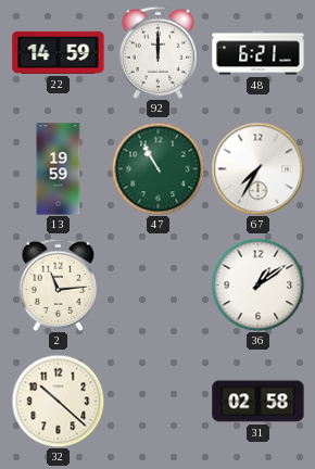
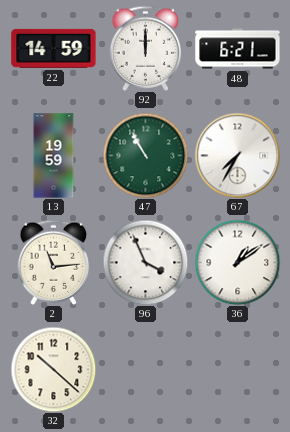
96: none -> 3:56 (145, 262)
31: 02:58 -> none (259, 402)
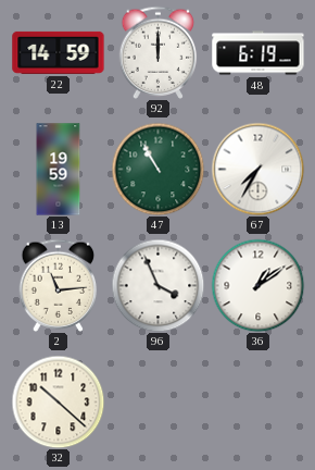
48: 6:21 -> 6:19 (259, 53)
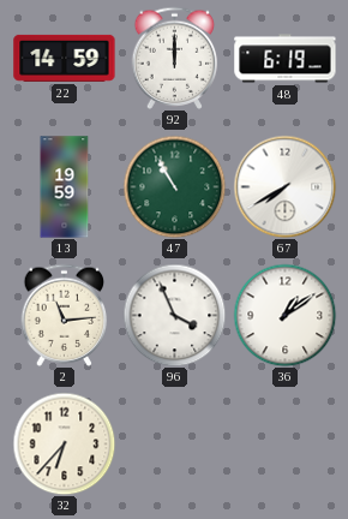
67: 7:35 -> 7:40 (284, 186)
32: 10:22 -> 6:37 (64, 443)
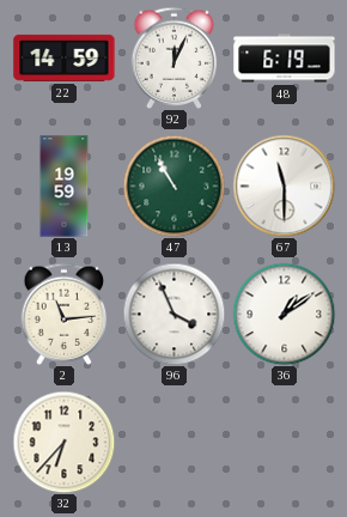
92: 12:00 -> 12:04 (175, 57)
67: 7:40 -> 11:30 (284, 185)
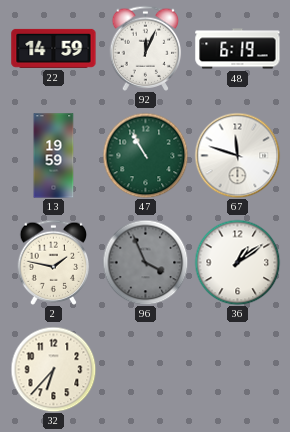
67: 11:30 -> 11:48 (237, 155)
2: 11:14 -> 1:47 (54, 262)
96 dial: white -> grey (145, 262)
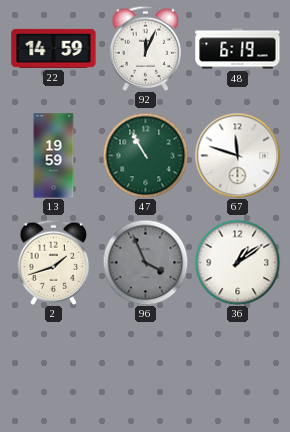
2: 1:47 -> 1:42 (54, 262)
32: 6:37 -> none (53, 369)
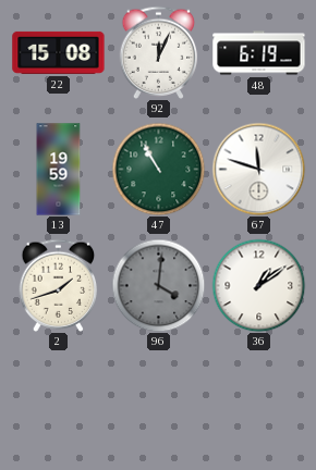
22: 14:59 -> 15:08 (59, 52)
96: 3:56 -> 4:01 (158, 285)
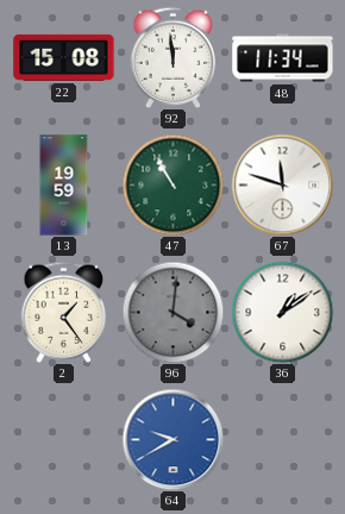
92: 12:04 -> 11:59 (174, 57)
48: 6:19 -> 11:34 (283, 58)
2: 1:42 -> 1:24 (64, 312)
64: none -> 9:40 (172, 439)
